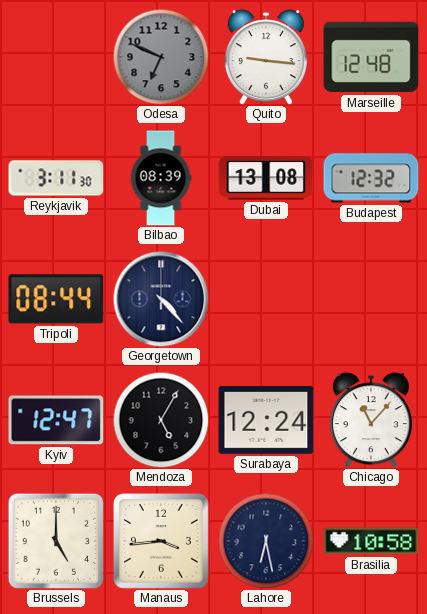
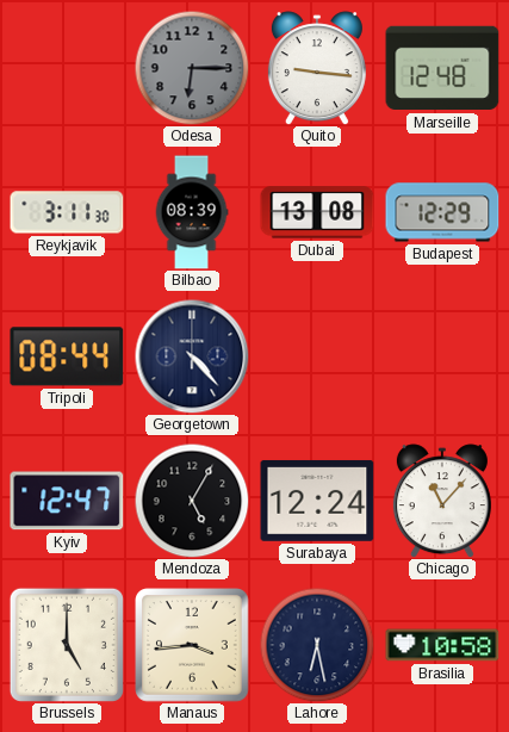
Odesa: 6:49 -> 6:15 (192, 68)
Budapest: 12:32 -> 12:29 (442, 212)
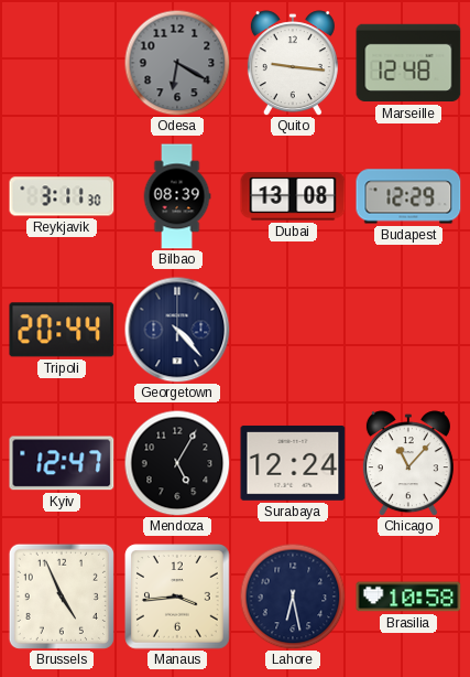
Odesa: 6:15 -> 6:20 (177, 63)
Tripoli: 08:44 -> 20:44 (62, 330)
Brussels: 5:00 -> 4:56 (62, 597)
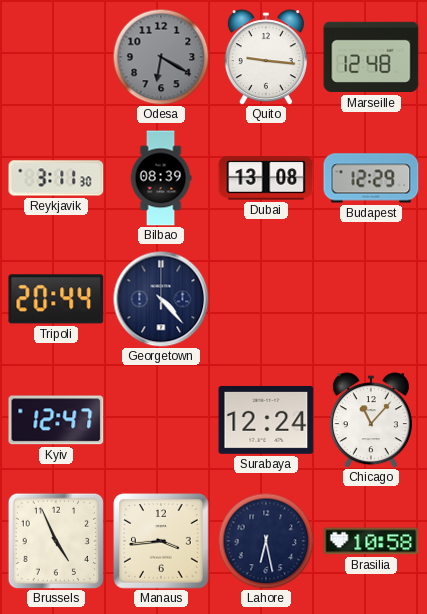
Mendoza: 5:05 -> none (177, 463)
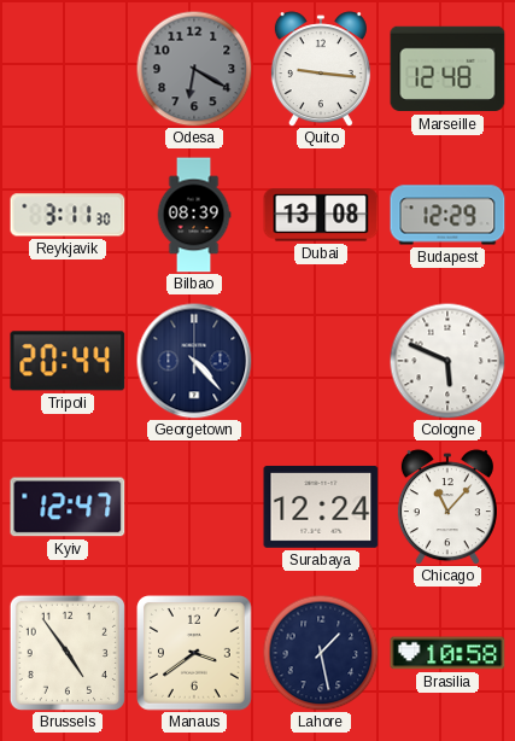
Cologne: none -> 5:49 (447, 361)
Brussels: 4:56 -> 4:54 (68, 653)
Manaus: 3:44 -> 3:39 (194, 653)
Lahore: 6:28 -> 1:28 (321, 653)
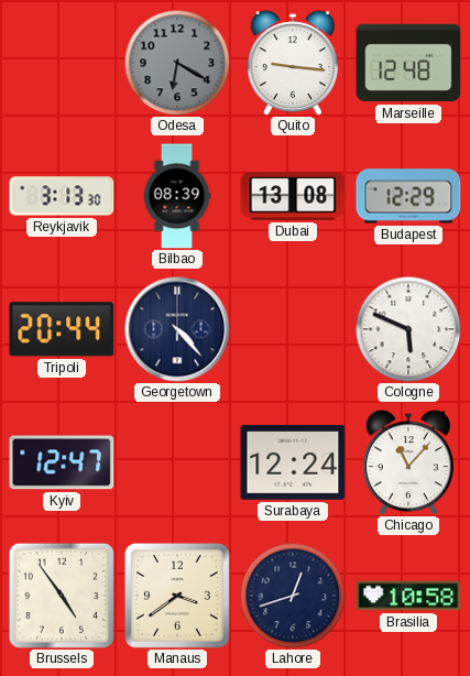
Reykjavik: 3:11 -> 3:13 (62, 196)
Lahore: 1:28 -> 12:42 (293, 596)
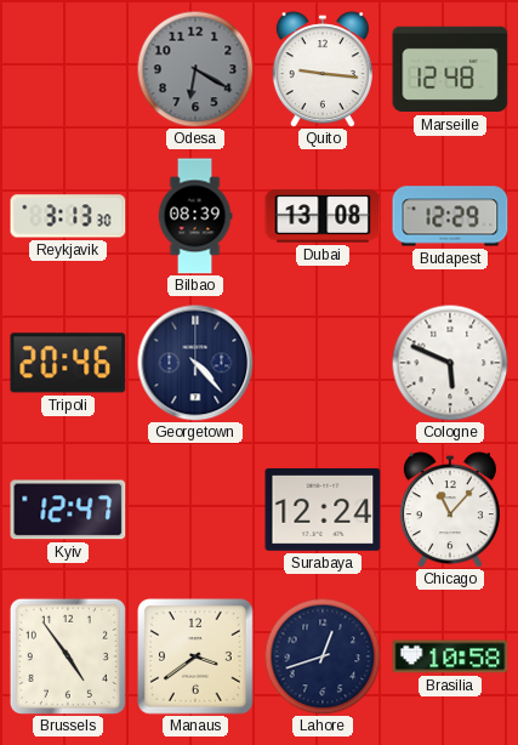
Tripoli: 20:44 -> 20:46 (68, 363)
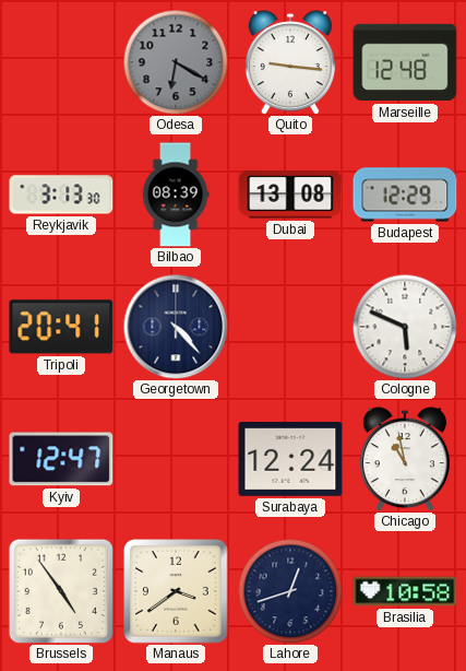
Tripoli: 20:46 -> 20:41 (61, 327)
Chicago: 11:07 -> 10:58 (405, 459)
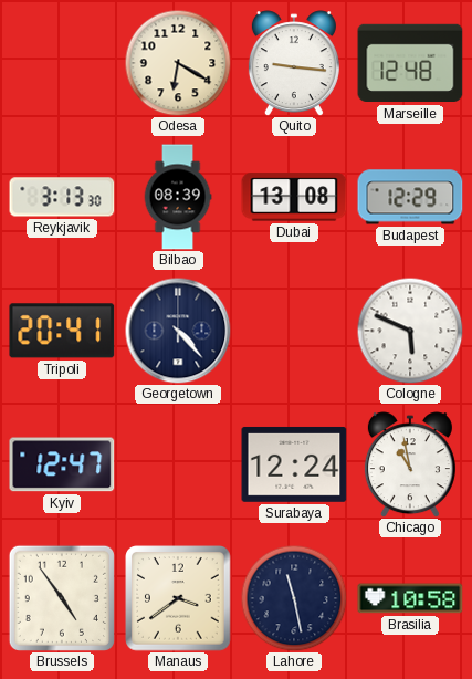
Odesa dial: grey -> cream (178, 63)
Lahore: 12:42 -> 11:28 (294, 598)
